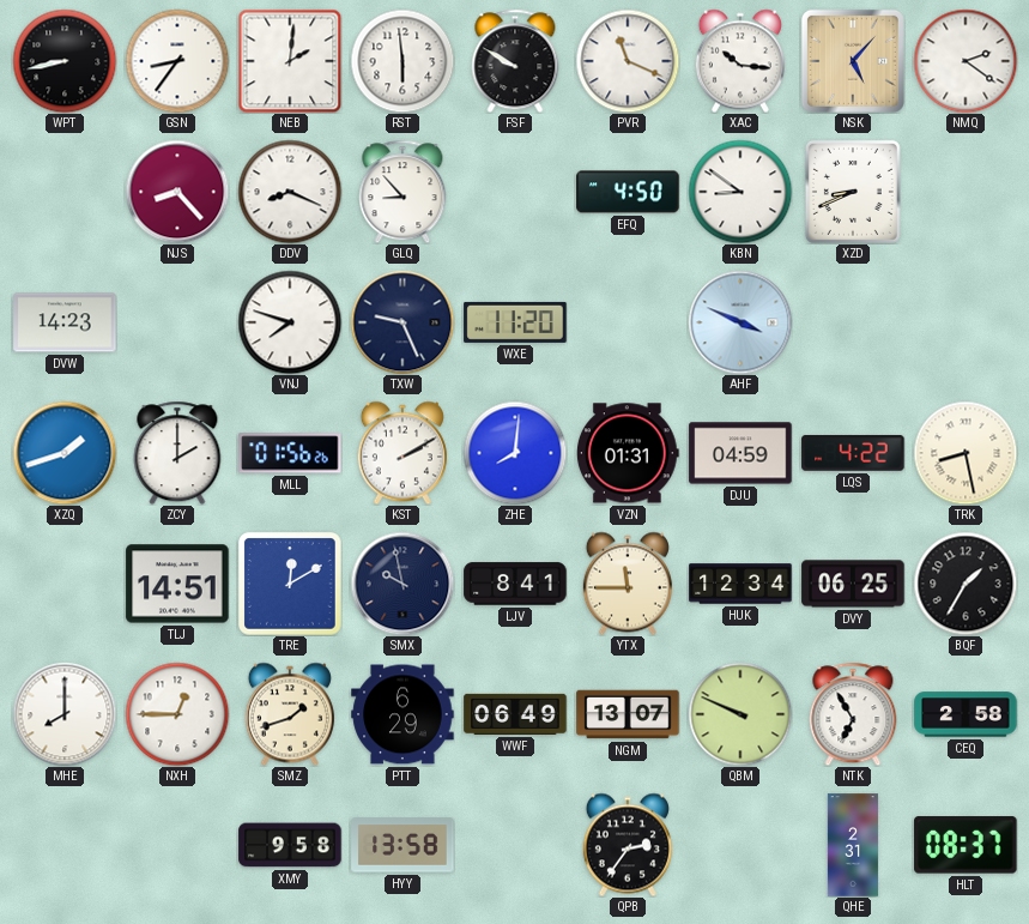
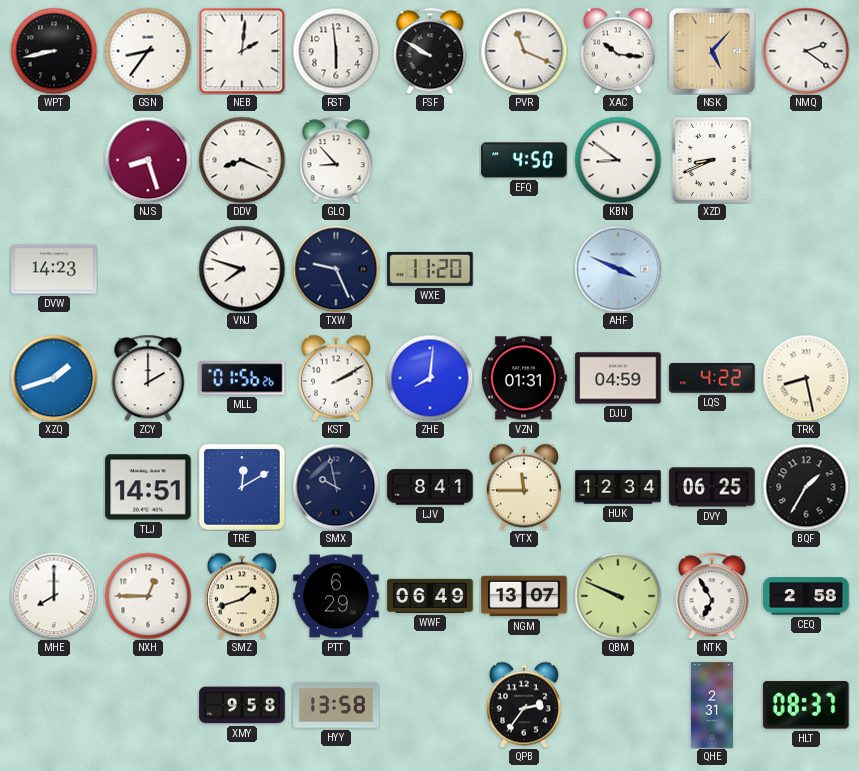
NJS: 8:23 -> 8:27 (148, 160)
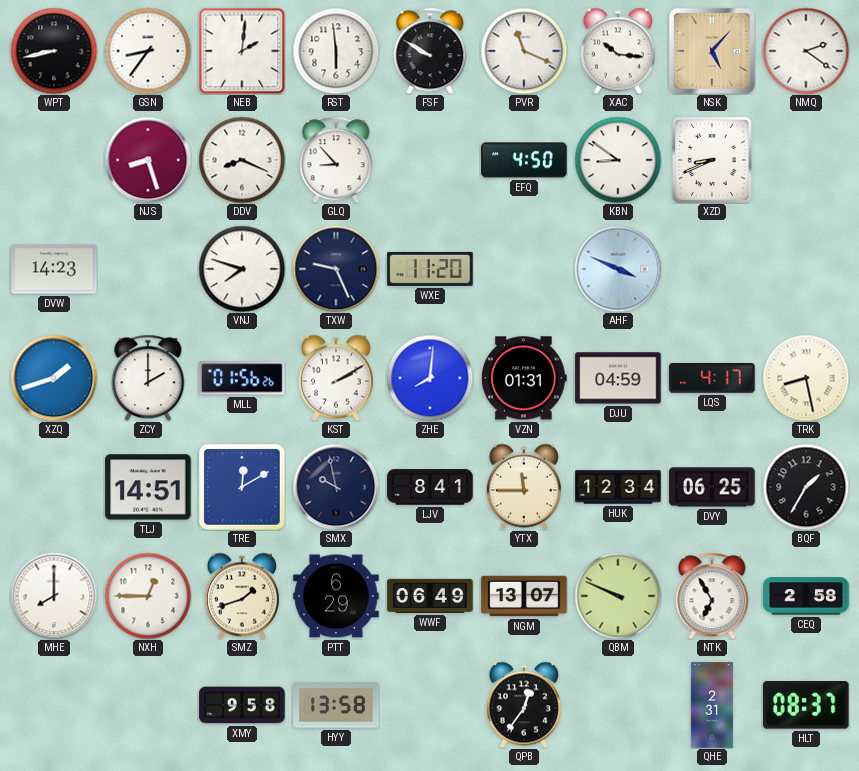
LQS: 4:22 -> 4:17 (712, 378)
QPB: 2:36 -> 12:36 (524, 705)
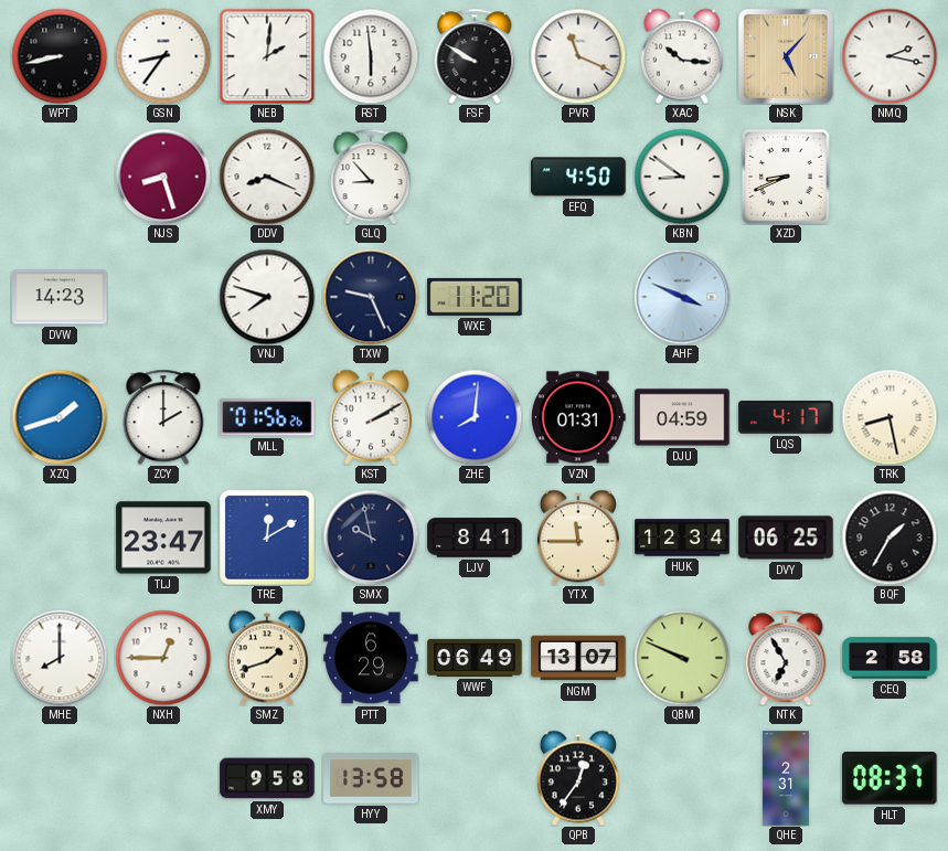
NMQ: 2:21 -> 2:17 (890, 56)
TLJ: 14:51 -> 23:47 (163, 538)
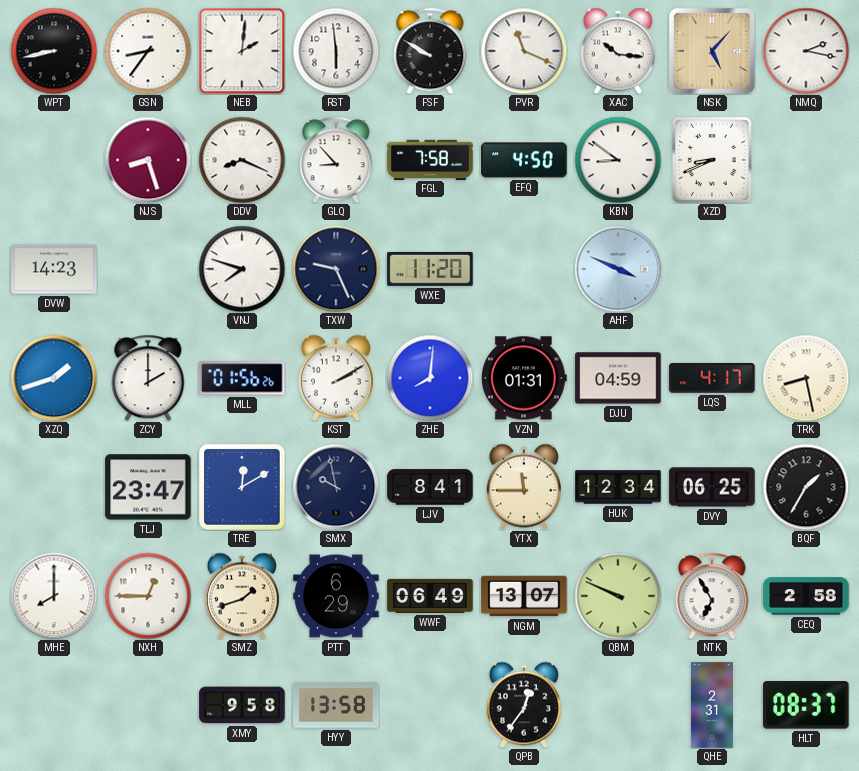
FGL: none -> 7:58 (430, 159)
